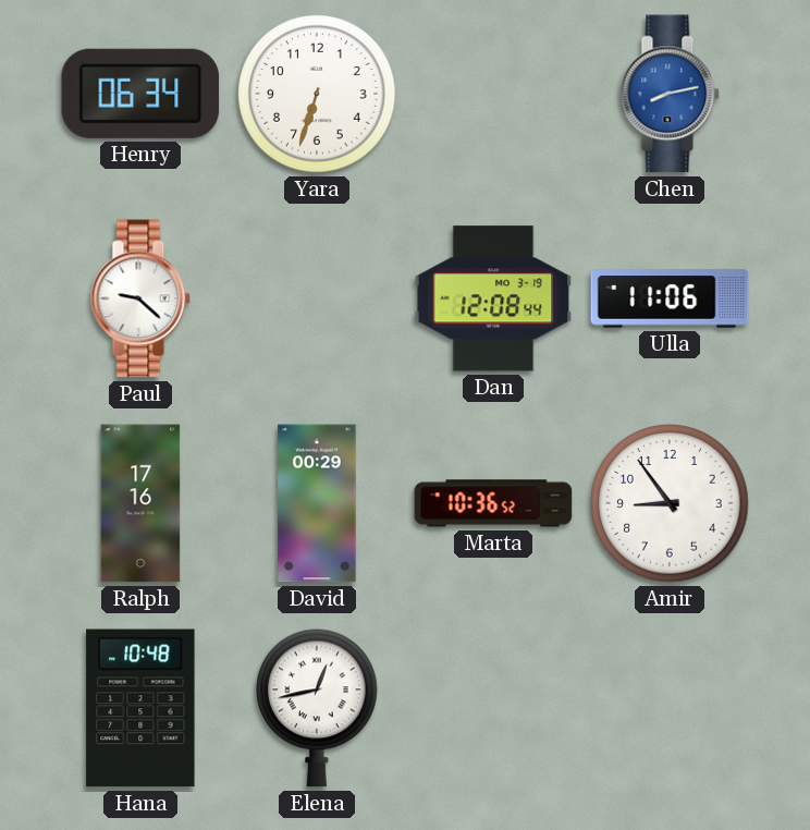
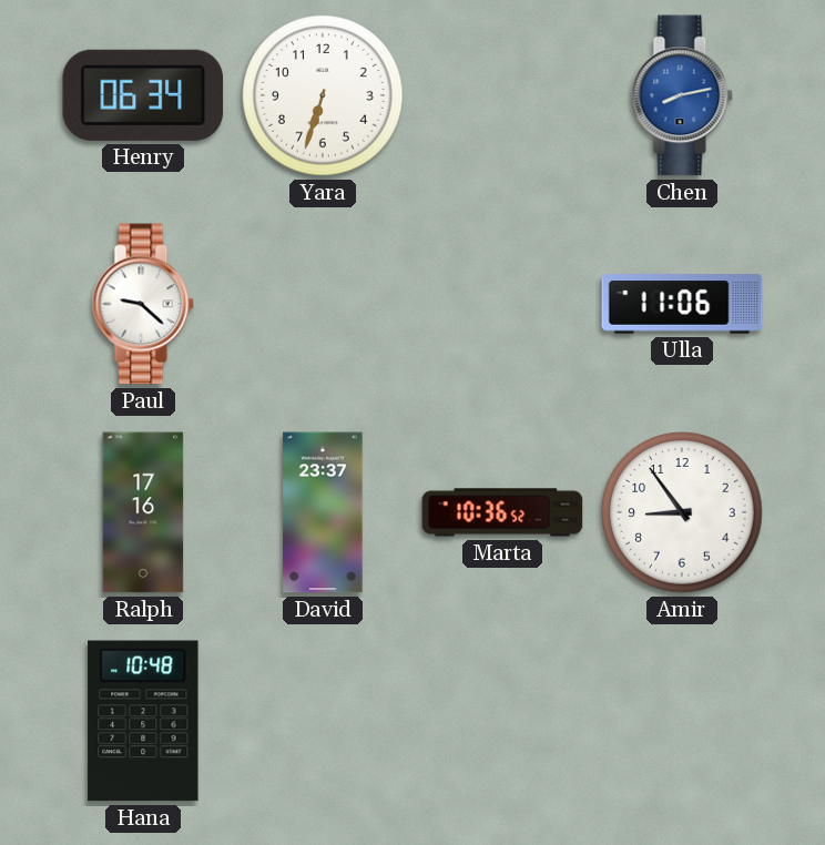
Dan: 12:08 -> none (493, 298)
David: 00:29 -> 23:37 (323, 512)
Elena: 12:43 -> none (318, 708)
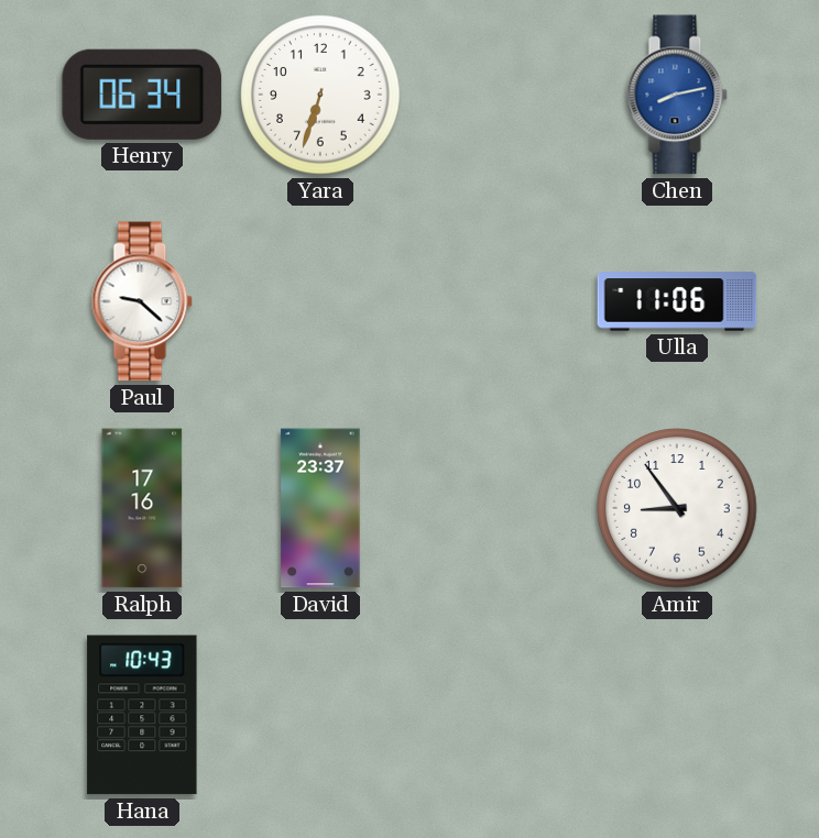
Marta: 10:36 -> none (502, 512)
Hana: 10:48 -> 10:43 (142, 715)
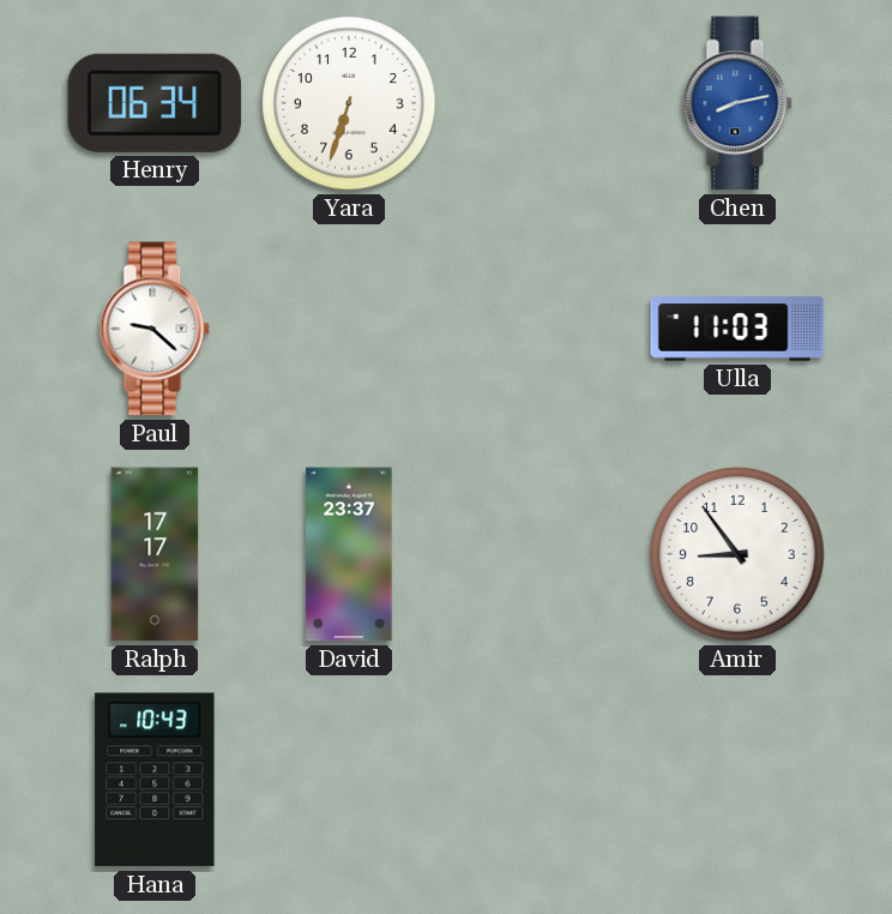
Ulla: 11:06 -> 11:03 (737, 329)
Ralph: 17:16 -> 17:17 (155, 554)
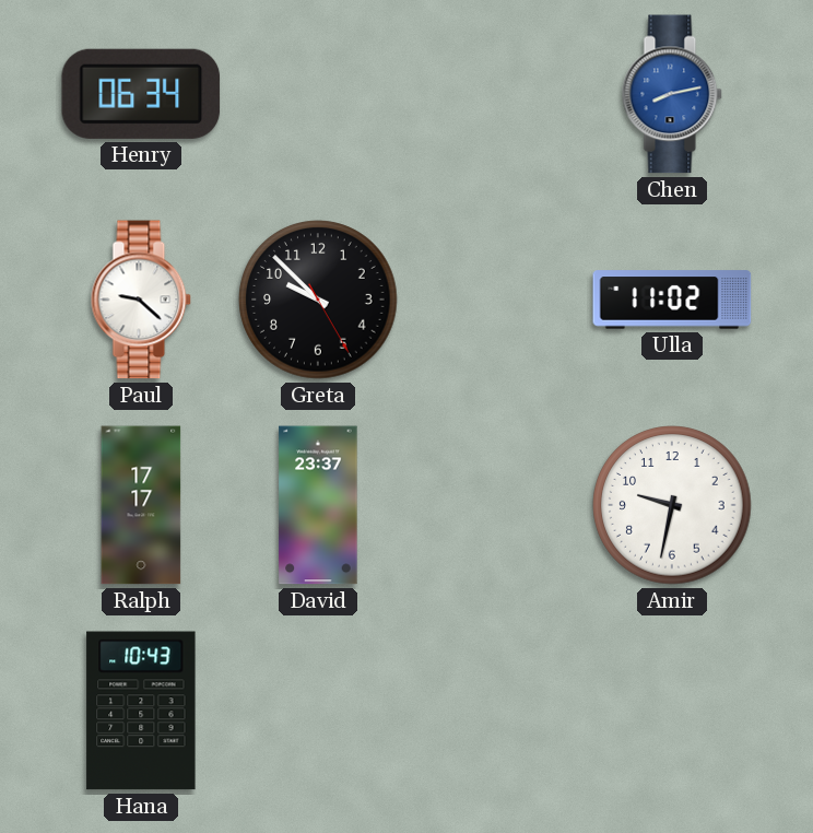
Yara: 6:33 -> none (349, 103)
Greta: none -> 9:52 (318, 300)
Ulla: 11:03 -> 11:02 (672, 300)
Amir: 8:54 -> 9:32 (672, 505)
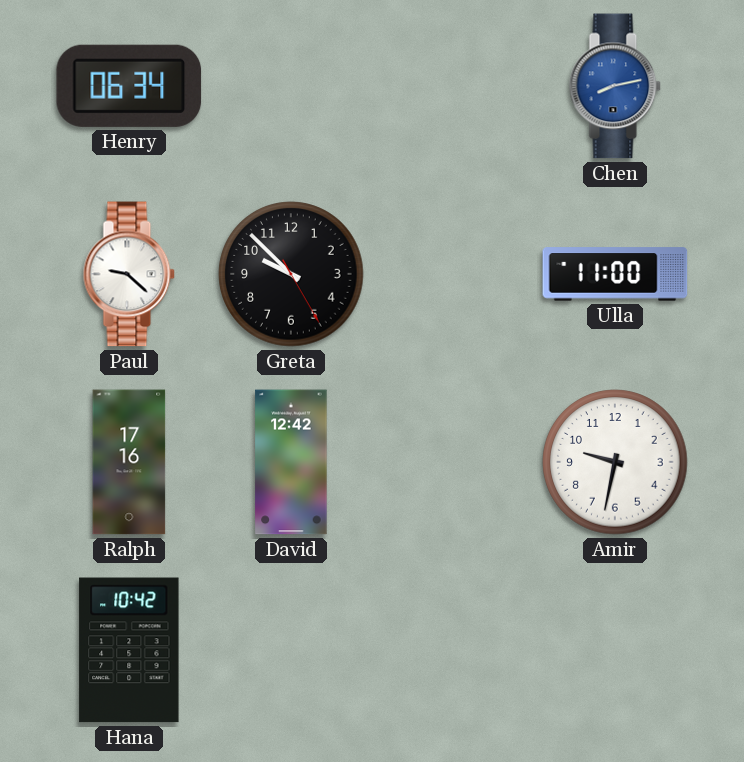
Ulla: 11:02 -> 11:00 (615, 274)
Ralph: 17:17 -> 17:16 (129, 462)
David: 23:37 -> 12:42 (291, 462)
Hana: 10:43 -> 10:42 (129, 650)
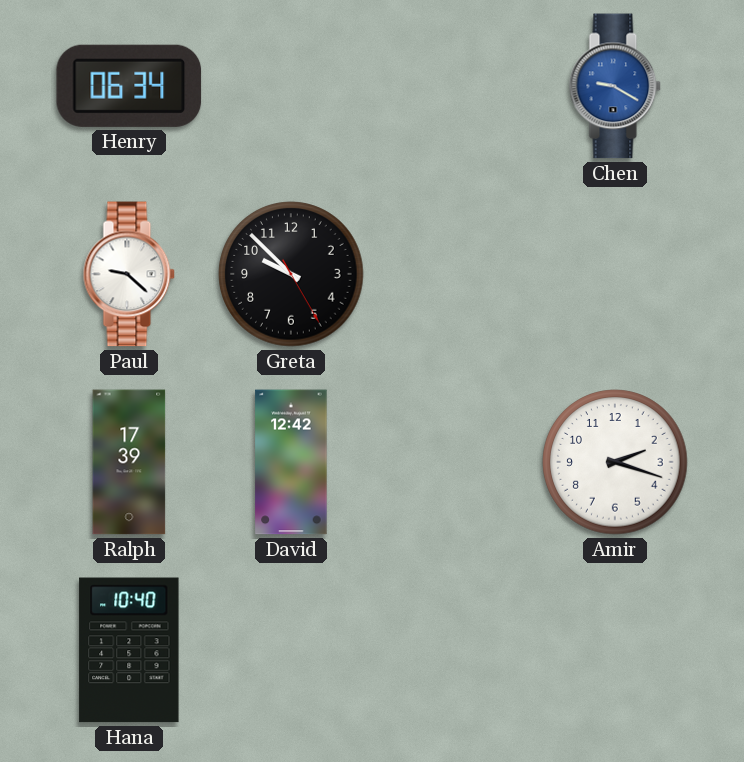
Chen: 8:13 -> 9:20 (615, 86)
Ulla: 11:00 -> none (615, 274)
Ralph: 17:16 -> 17:39 (129, 462)
Amir: 9:32 -> 2:18 (615, 462)
Hana: 10:42 -> 10:40 (129, 650)
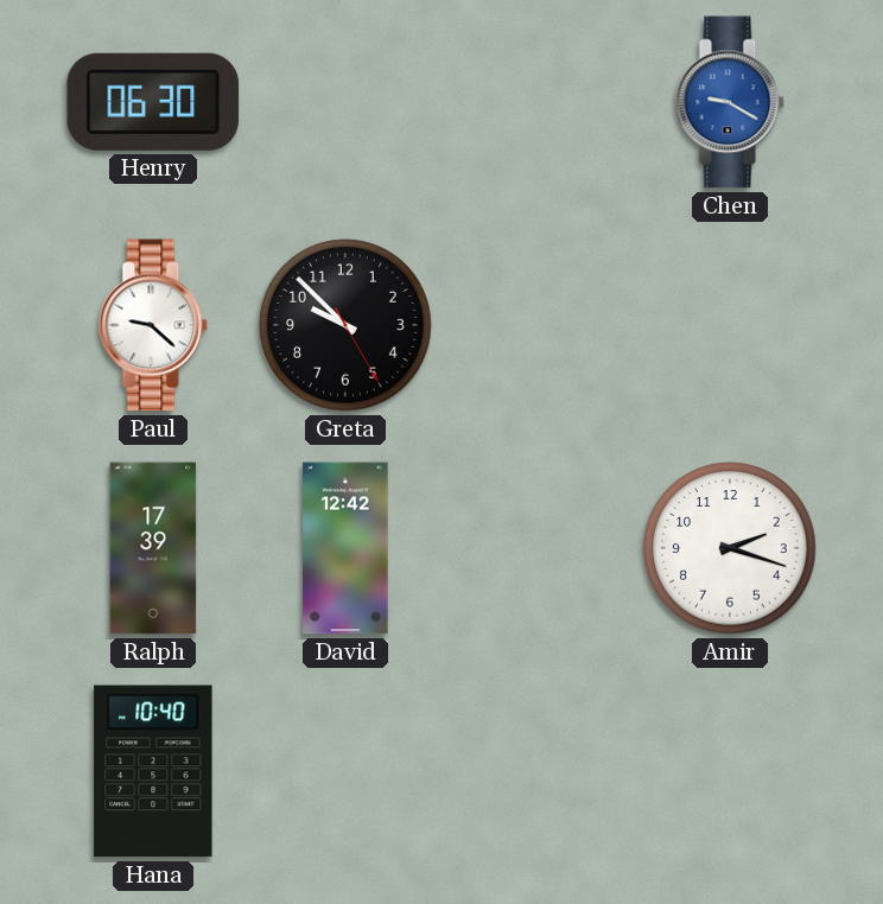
Henry: 06:34 -> 06:30 (153, 102)
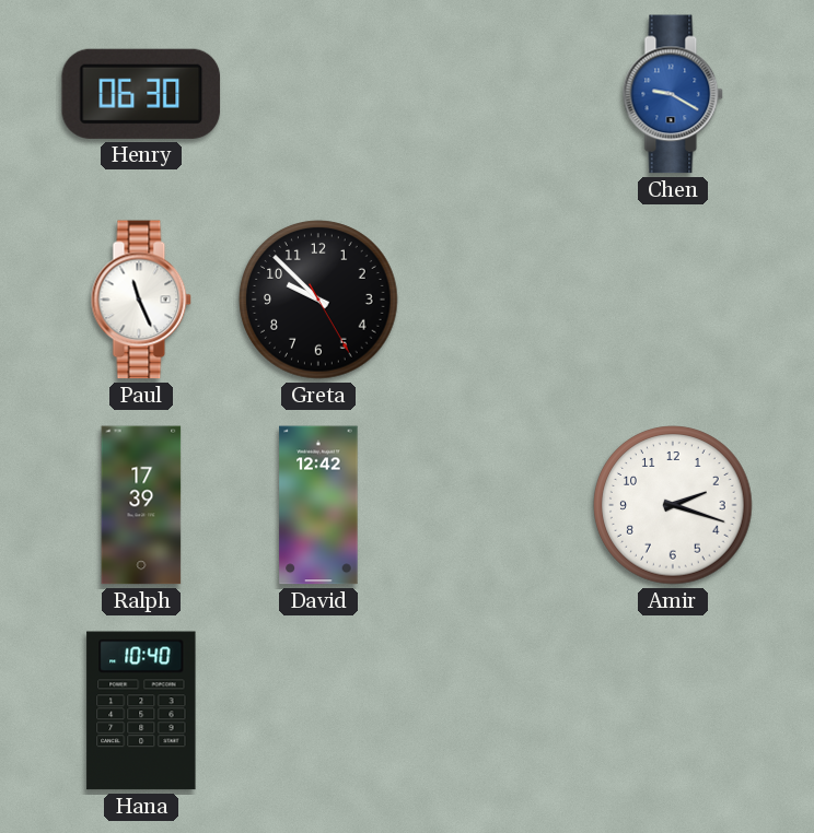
Paul: 9:22 -> 11:26 (141, 300)
